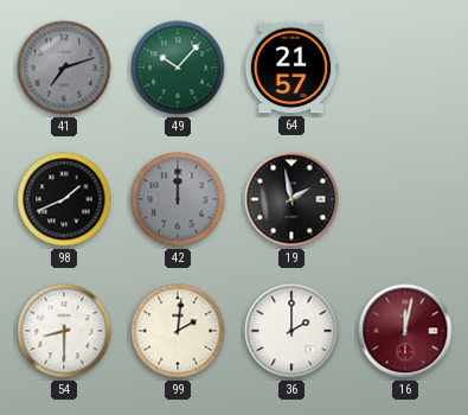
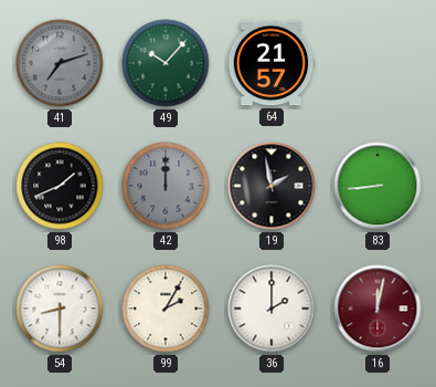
83: none -> 8:44 (377, 186)
99: 2:01 -> 2:05 (166, 308)
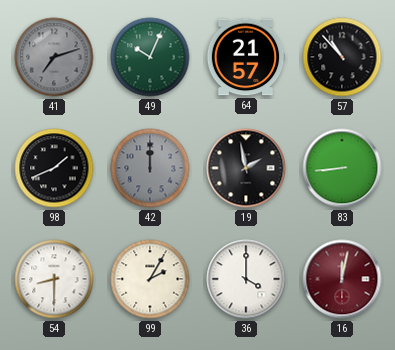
49: 10:07 -> 10:04 (150, 57)
57: none -> 10:53 (342, 57)
36: 2:00 -> 4:00 (246, 279)
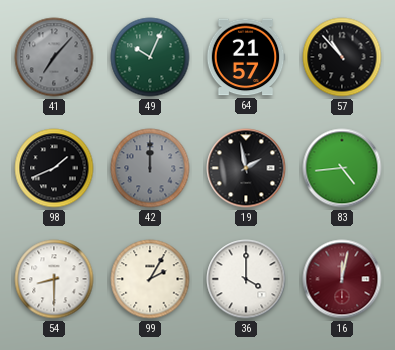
41: 7:12 -> 7:07 (54, 57)
83: 8:44 -> 4:44 (342, 168)
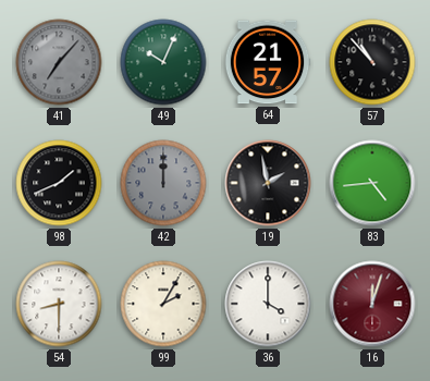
16: 12:02 -> 12:03 (372, 304)
